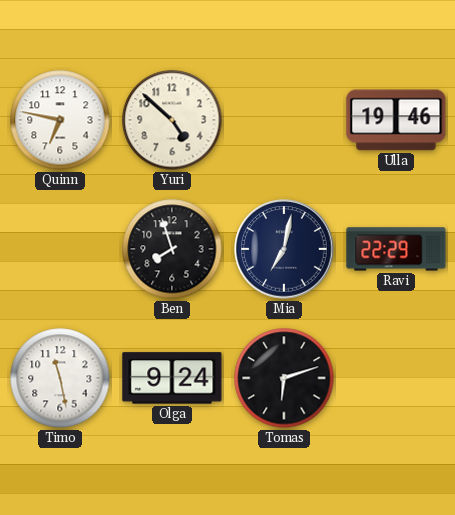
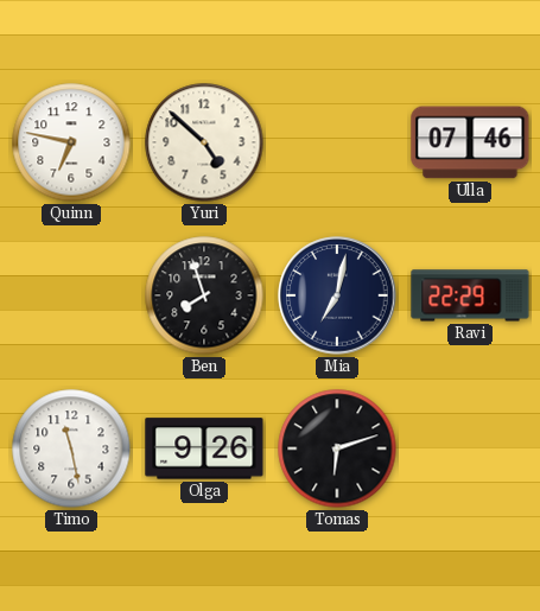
Ulla: 19:46 -> 07:46 (470, 142)
Olga: 9:24 -> 9:26 (204, 448)
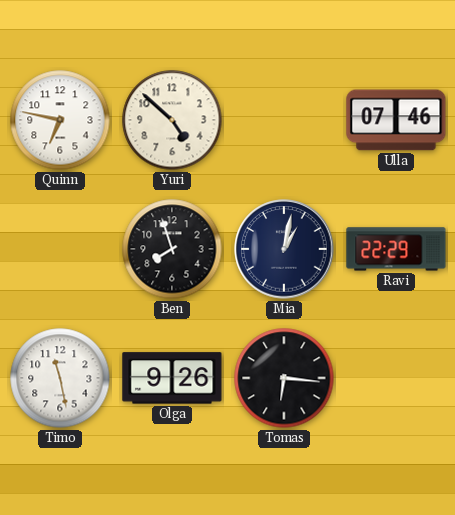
Mia: 7:02 -> 1:02 (284, 249)
Tomas: 6:12 -> 6:16 (284, 378)
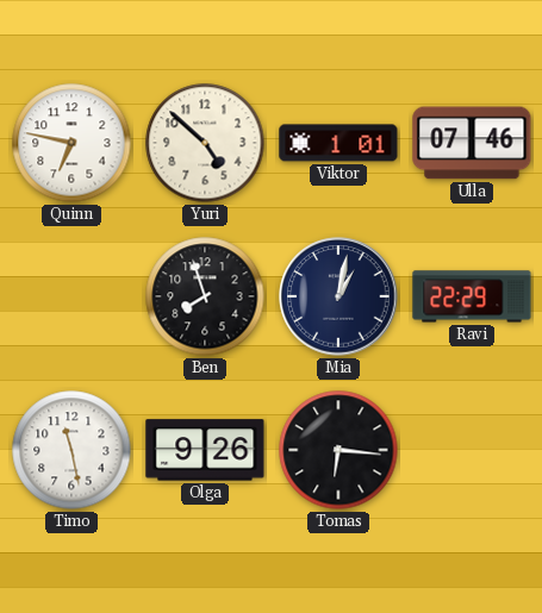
Viktor: none -> 1:01 (338, 143)
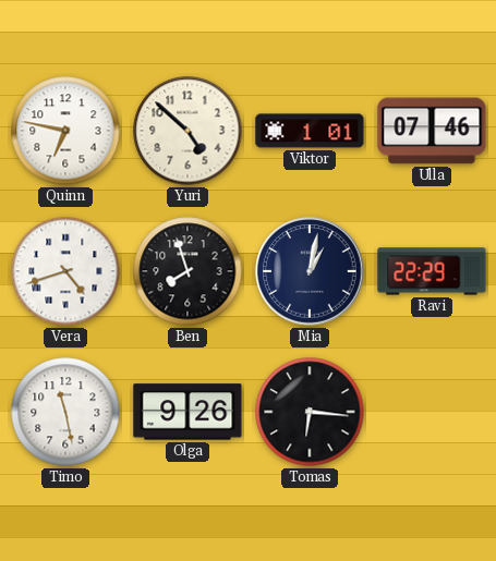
Vera: none -> 4:42 (65, 271)
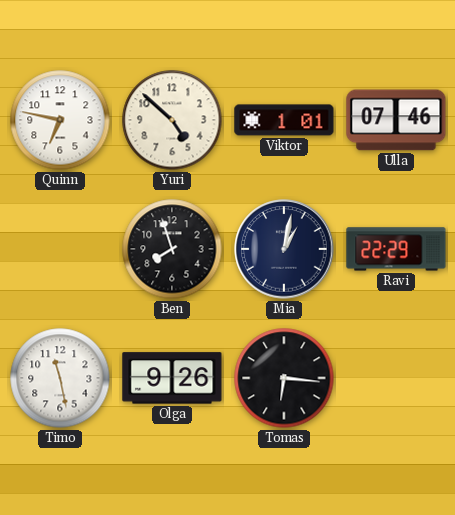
Vera: 4:42 -> none (65, 271)
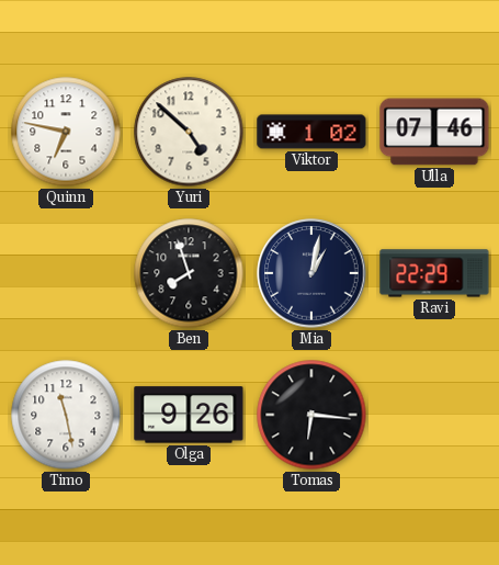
Viktor: 1:01 -> 1:02 (311, 132)
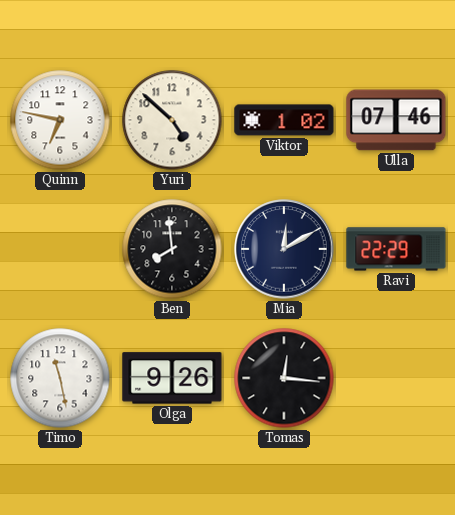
Ben: 7:57 -> 7:59 (172, 249)
Mia: 1:02 -> 12:10 (284, 249)
Tomas: 6:16 -> 12:16 (284, 378)
